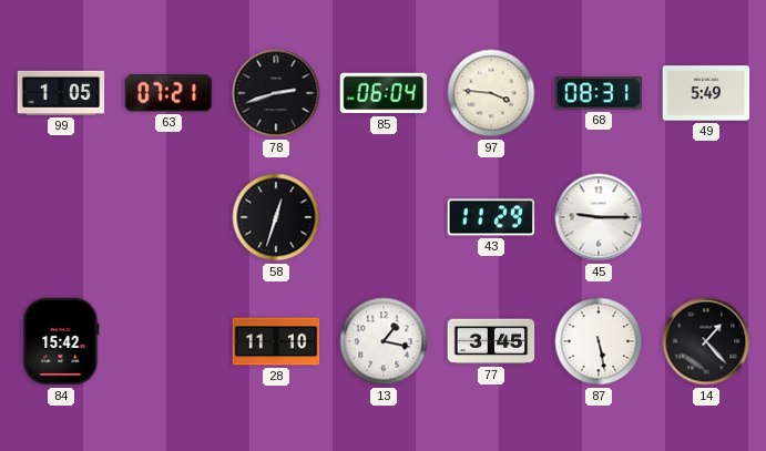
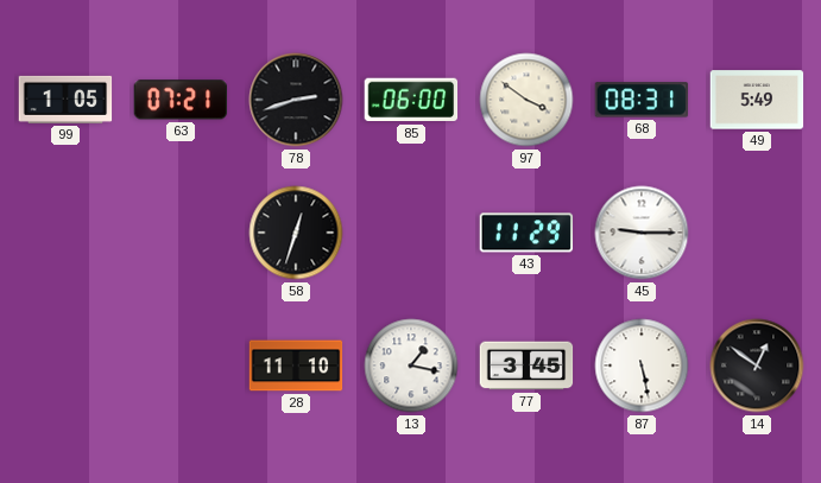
85: 06:04 -> 06:00 (411, 100)
97: 3:46 -> 3:51 (526, 100)
84: 15:42 -> none (61, 341)
14: 1:23 -> 12:51 (757, 366)
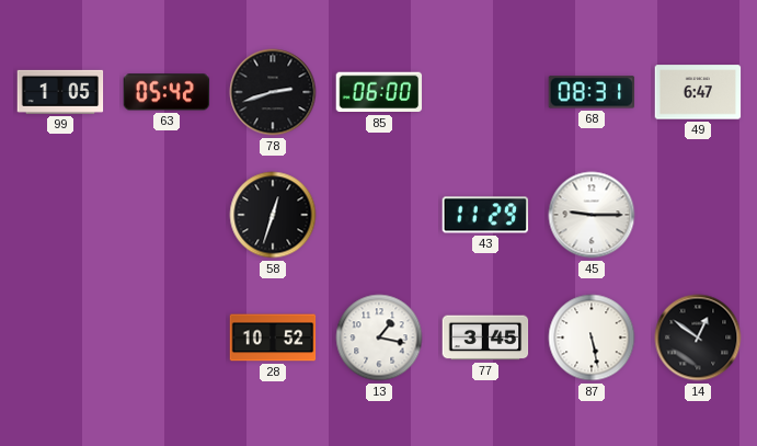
63: 07:21 -> 05:42 (167, 92)
97: 3:51 -> none (526, 100)
49: 5:49 -> 6:47 (698, 92)
28: 11:10 -> 10:52 (273, 338)
